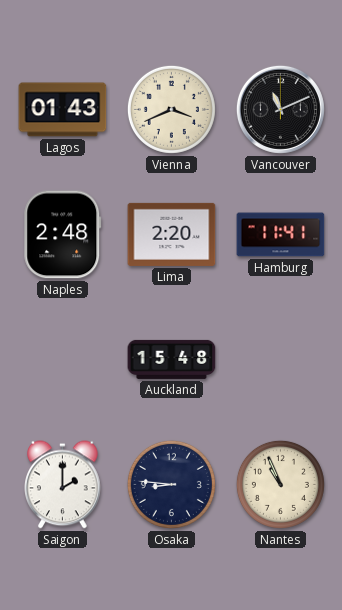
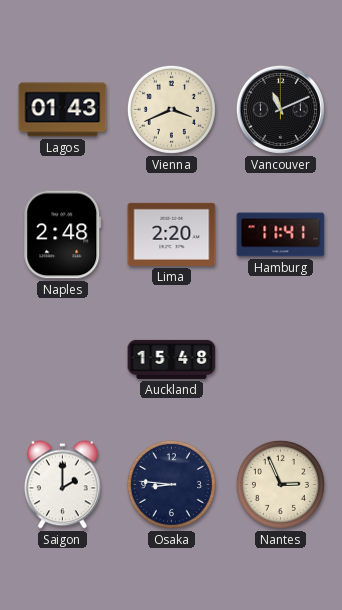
Nantes: 10:56 -> 2:56 (280, 484)
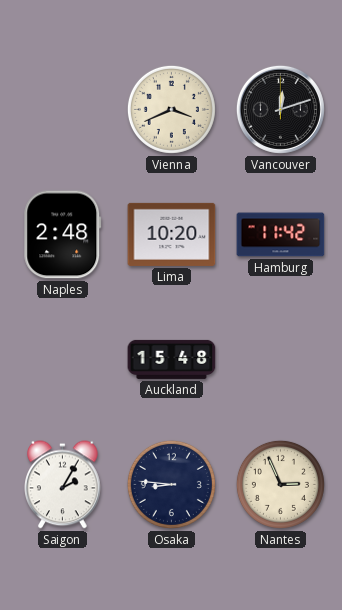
Lagos: 01:43 -> none (63, 110)
Vancouver: 11:11 -> 12:12 (280, 109)
Lima: 2:20 -> 10:20 (172, 234)
Hamburg: 11:41 -> 11:42 (281, 235)
Saigon: 2:00 -> 2:05 (63, 485)
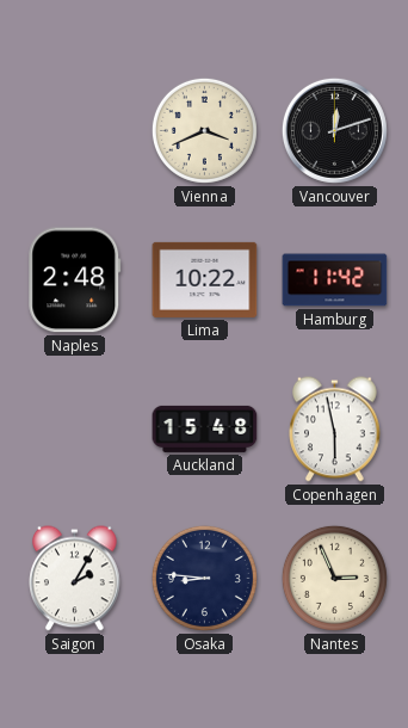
Lima: 10:20 -> 10:22 (205, 279)
Copenhagen: none -> 5:58 (335, 430)
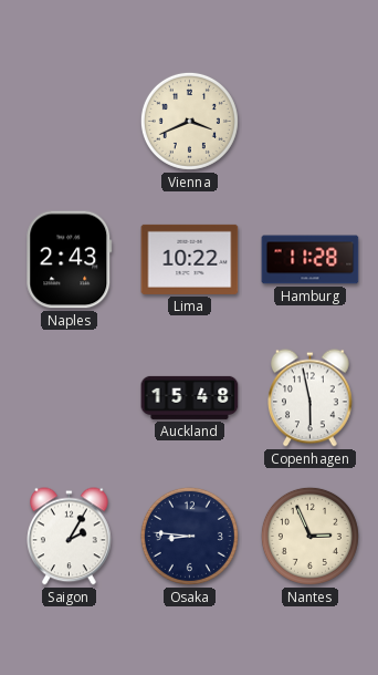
Vancouver: 12:12 -> none (334, 130)
Naples: 2:48 -> 2:43 (70, 260)
Hamburg: 11:42 -> 11:28 (311, 260)
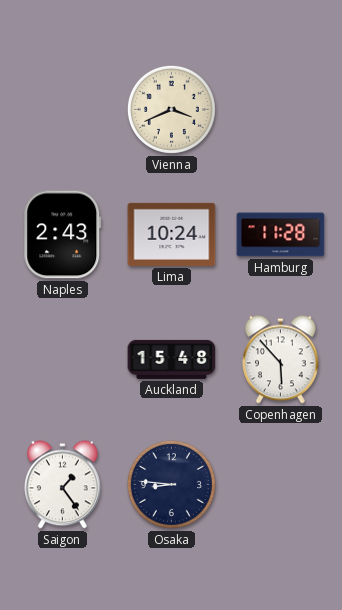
Lima: 10:22 -> 10:24 (172, 234)
Copenhagen: 5:58 -> 5:53 (281, 360)
Saigon: 2:05 -> 1:24 (63, 485)
Nantes: 2:56 -> none (309, 536)
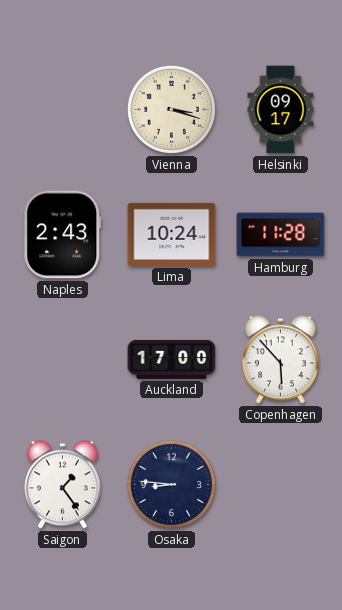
Vienna: 3:41 -> 3:18 (171, 109)
Helsinki: none -> 09:17 (281, 110)
Auckland: 15:48 -> 17:00 (172, 359)
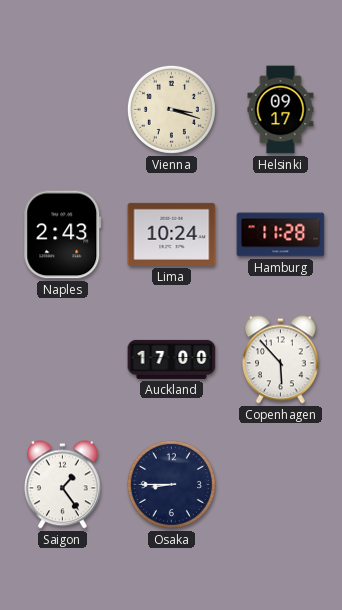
Osaka: 8:46 -> 8:45 (171, 484)
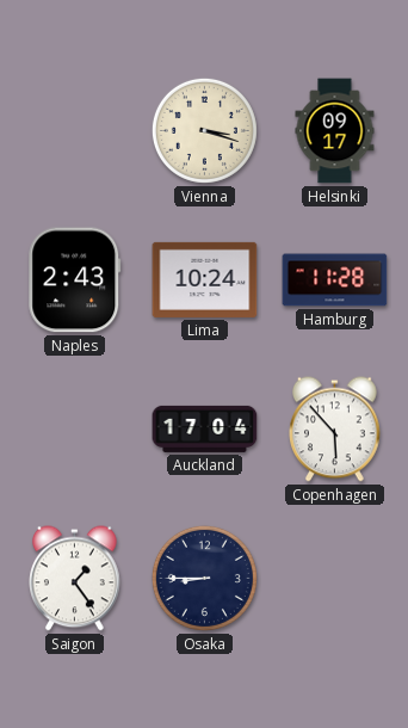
Auckland: 17:00 -> 17:04 (205, 428)
